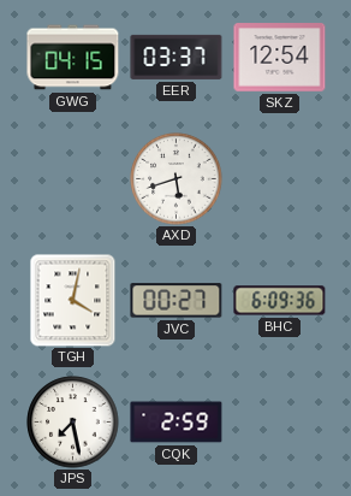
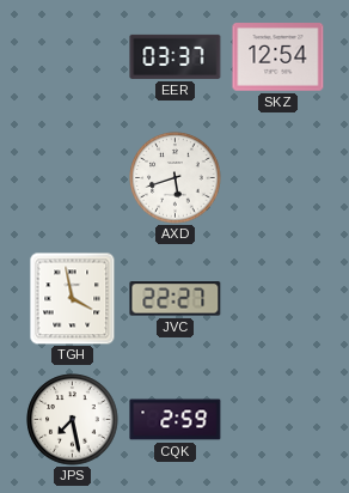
GWG: 04:15 -> none (73, 58)
TGH: 4:02 -> 3:58 (73, 298)
JVC: 00:27 -> 22:27 (176, 299)
BHC: 6:09 -> none (280, 301)
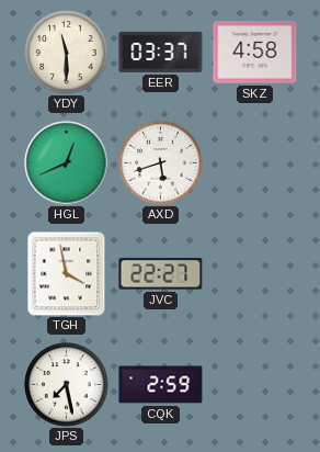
YDY: none -> 11:30 (67, 53)
SKZ: 12:54 -> 4:58 (255, 53)
HGL: none -> 12:41 (67, 163)
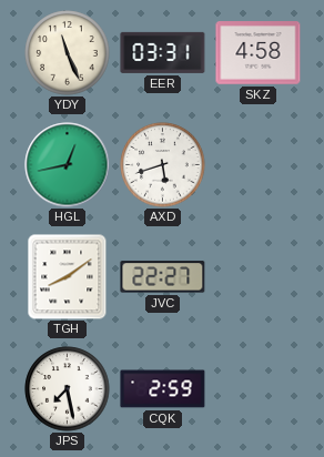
YDY: 11:30 -> 11:26 (68, 53)
EER: 03:37 -> 03:31 (163, 52)
HGL: 12:41 -> 12:43 (68, 165)
TGH: 3:58 -> 8:09 (68, 276)
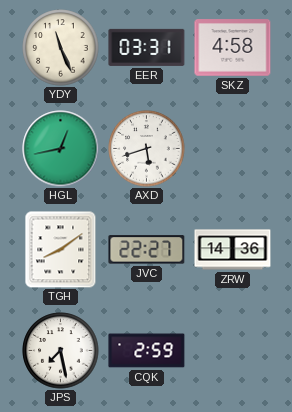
ZRW: none -> 14:36 (233, 250)
